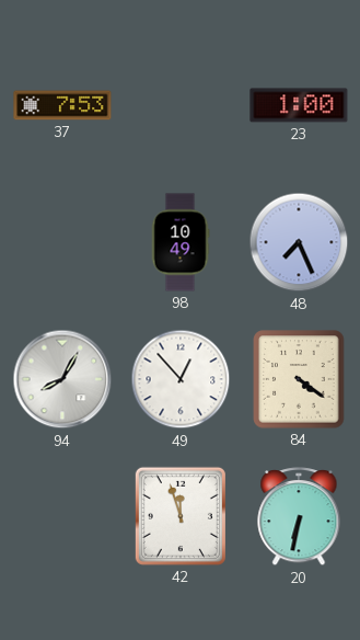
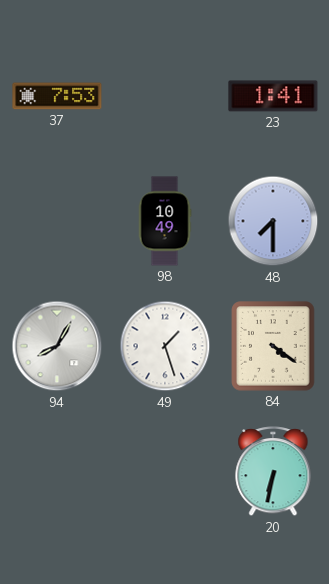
23: 1:00 -> 1:41 (273, 96)
48: 7:26 -> 7:30 (273, 221)
49: 12:53 -> 1:27 (165, 346)
42: 11:57 -> none (181, 516)
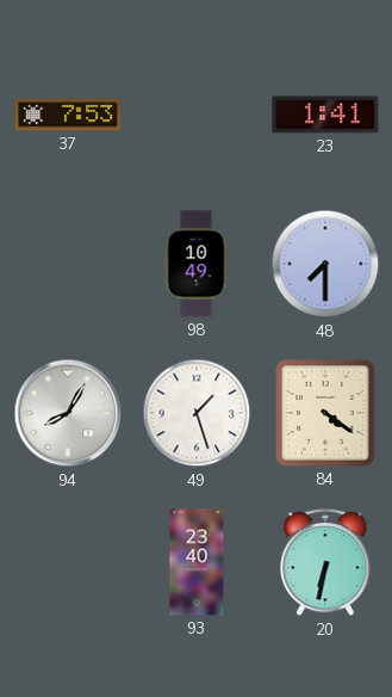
93: none -> 23:40 (197, 562)
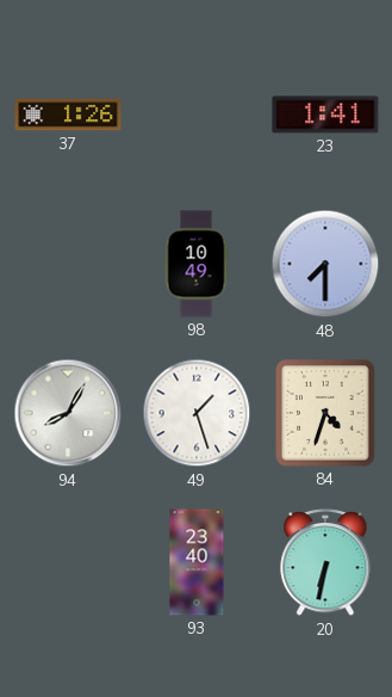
37: 7:53 -> 1:26 (68, 115)
84: 4:21 -> 4:33 (325, 413)
